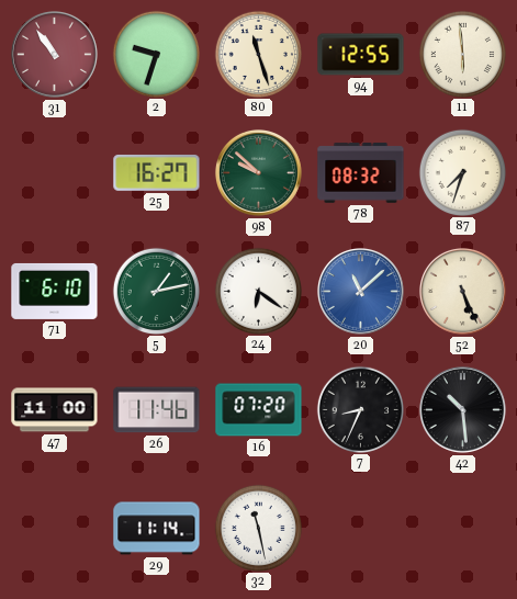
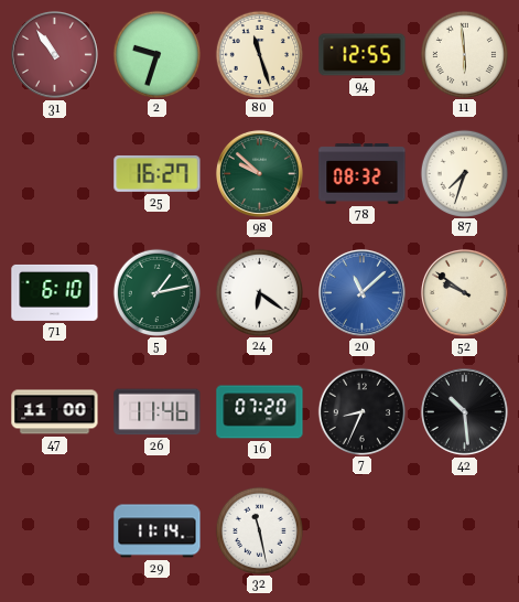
52: 5:26 -> 9:51 (464, 292)
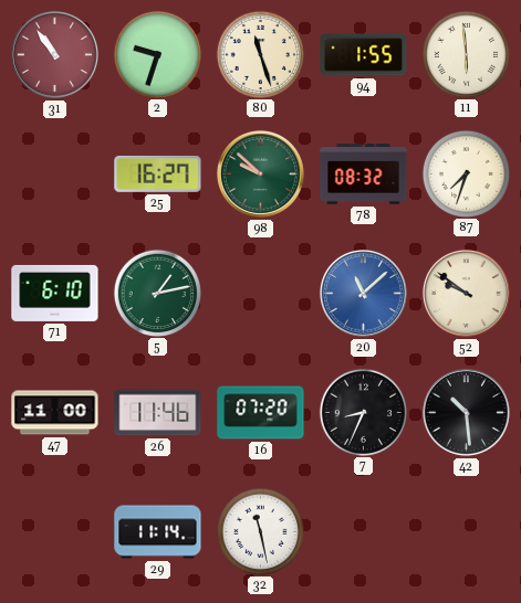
94: 12:55 -> 1:55 (364, 55)
24: 6:21 -> none (259, 292)
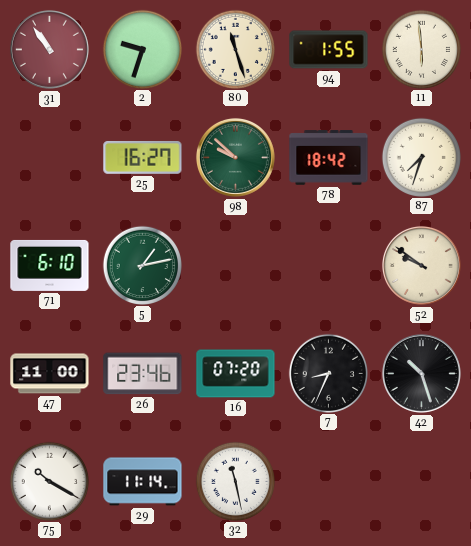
78: 08:32 -> 18:42 (329, 158)
20: 11:08 -> none (363, 293)
26: 11:46 -> 23:46 (143, 374)
42: 10:29 -> 10:27 (421, 373)
75: none -> 10:20 (49, 481)
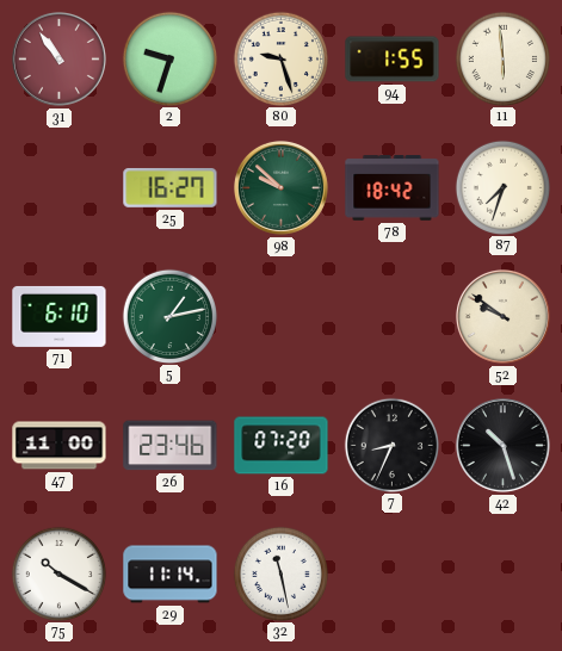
80: 11:27 -> 9:27 (280, 58)
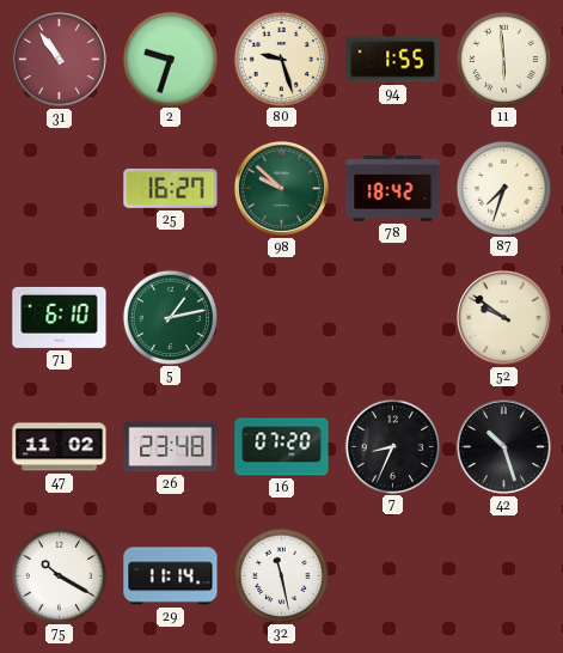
47: 11:00 -> 11:02 (60, 447)
26: 23:46 -> 23:48 (171, 447)
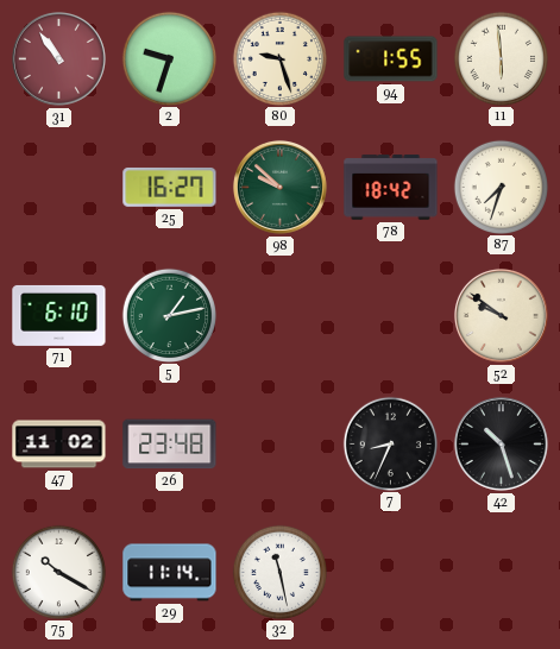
16: 07:20 -> none (282, 447)
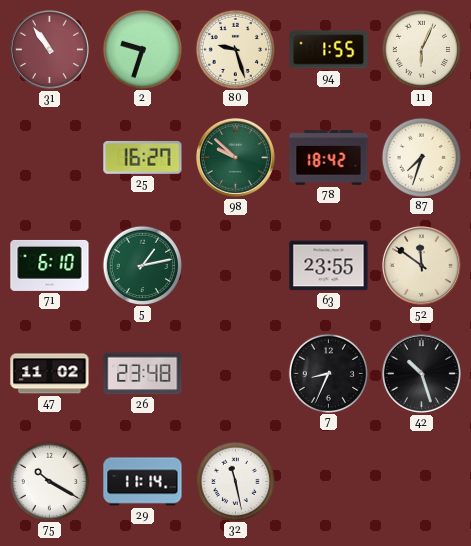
11: 5:59 -> 6:04 (421, 49)
63: none -> 23:55 (329, 266)
52: 9:51 -> 11:51 (421, 265)
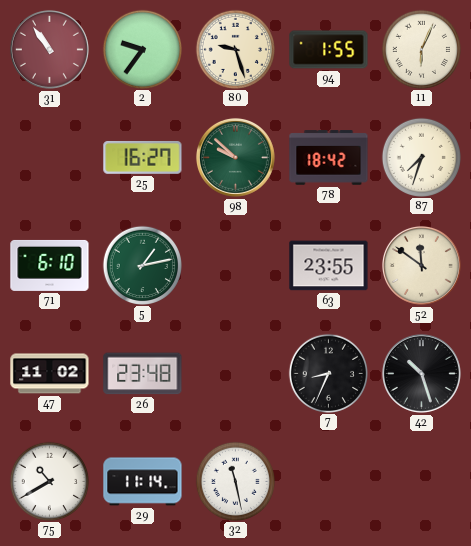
2: 9:33 -> 9:36 (142, 49)
75: 10:20 -> 10:40 (49, 481)
